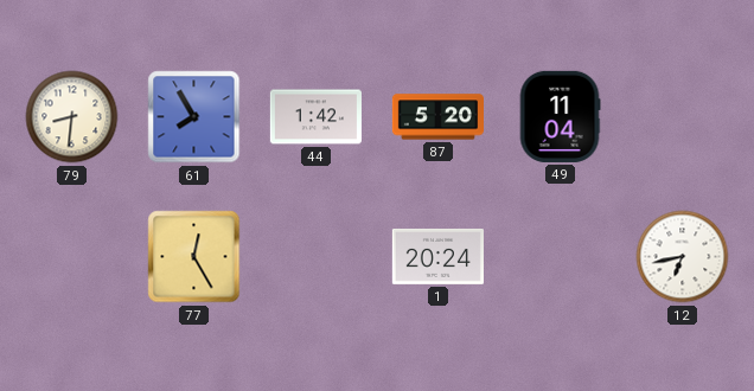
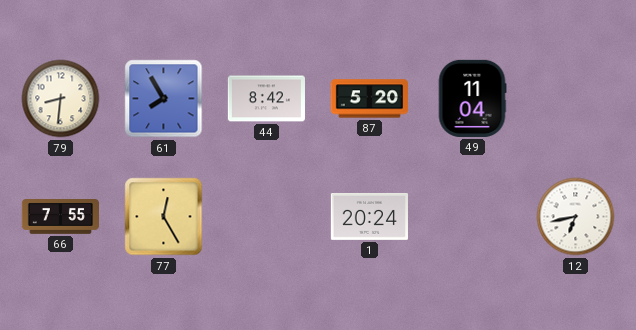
44: 1:42 -> 8:42 (266, 99)
66: none -> 7:55 (60, 217)
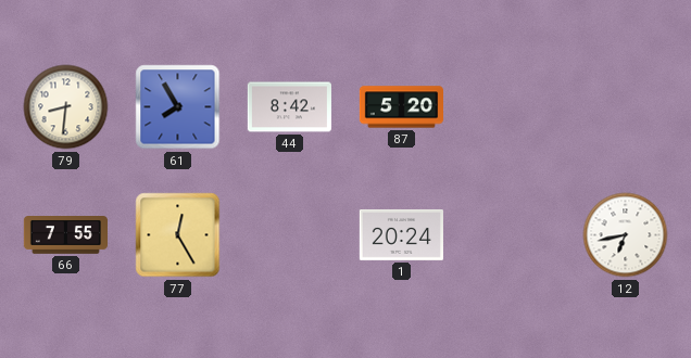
49: 11:04 -> none (472, 98)
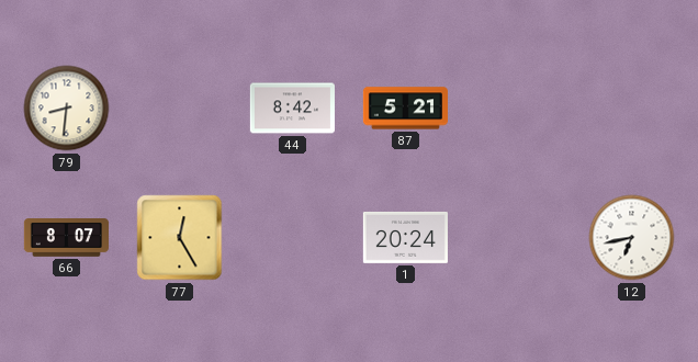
61: 7:55 -> none (178, 107)
87: 5:20 -> 5:21 (405, 109)
66: 7:55 -> 8:07 (66, 238)
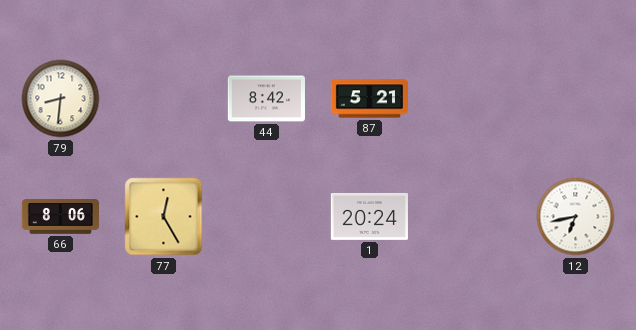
66: 8:07 -> 8:06 (60, 217)
